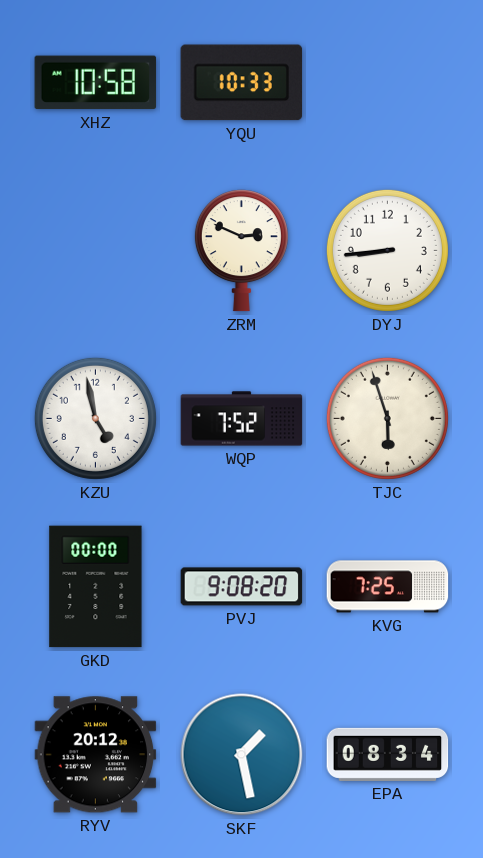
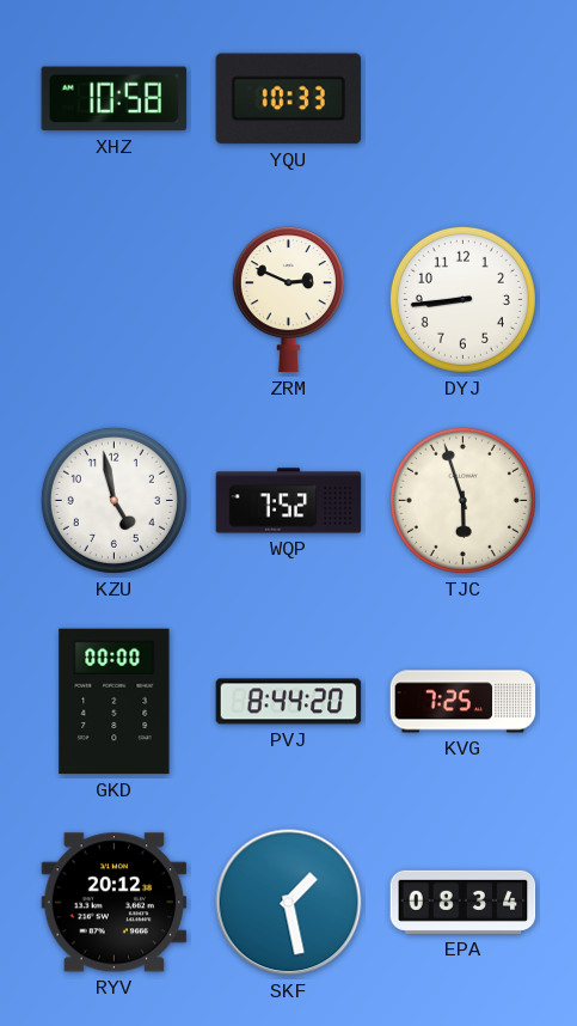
PVJ: 9:08 -> 8:44 (289, 702)
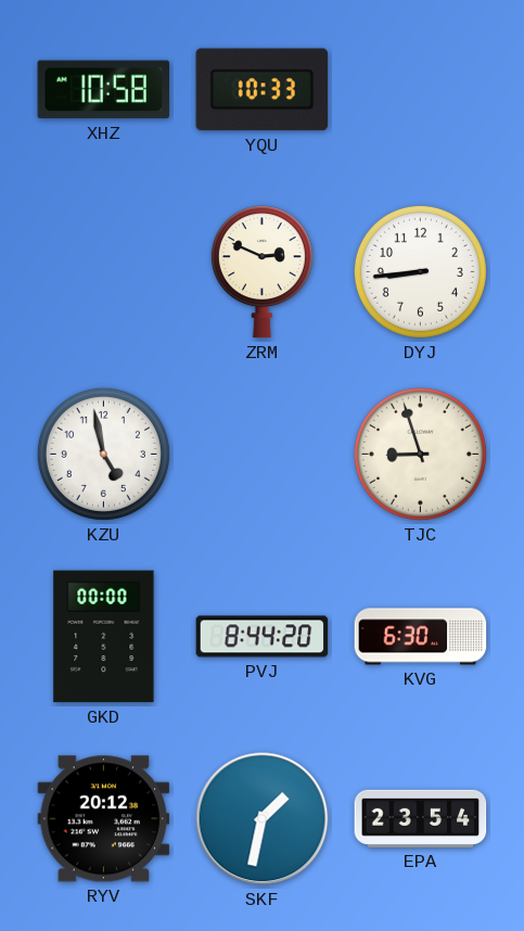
WQP: 7:52 -> none (289, 501)
TJC: 5:57 -> 8:57 (420, 454)
KVG: 7:25 -> 6:30 (421, 637)
SKF: 1:28 -> 1:32 (263, 819)
EPA: 08:34 -> 23:54 (421, 818)
